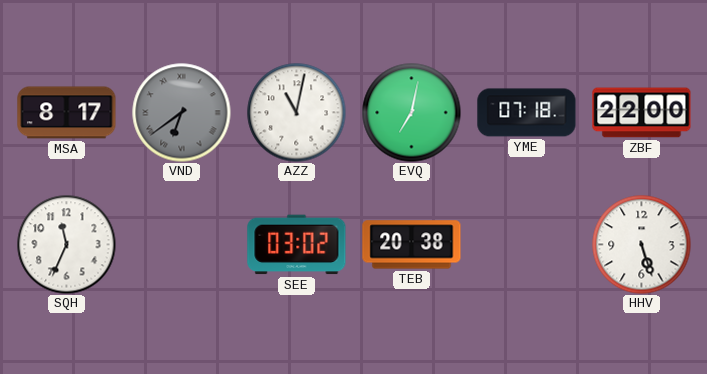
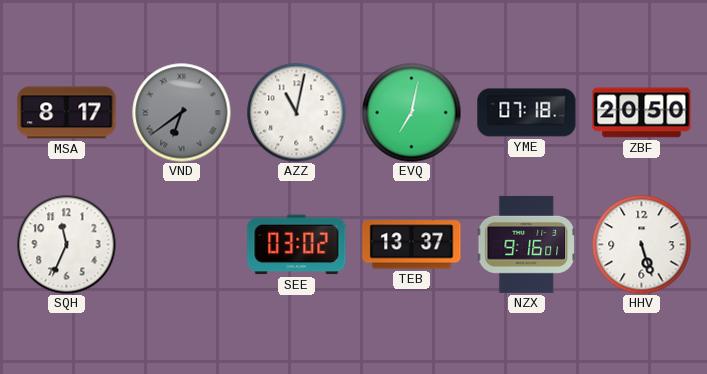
ZBF: 22:00 -> 20:50 (642, 113)
TEB: 20:38 -> 13:37 (412, 245)
NZX: none -> 9:16 (526, 244)
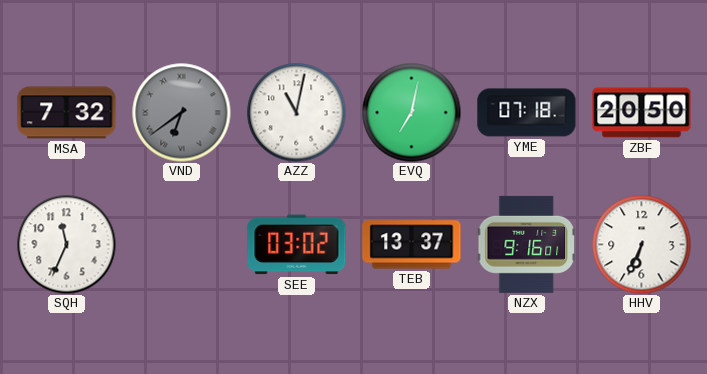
MSA: 8:17 -> 7:32 (67, 113)
HHV: 5:27 -> 6:34 (642, 245)
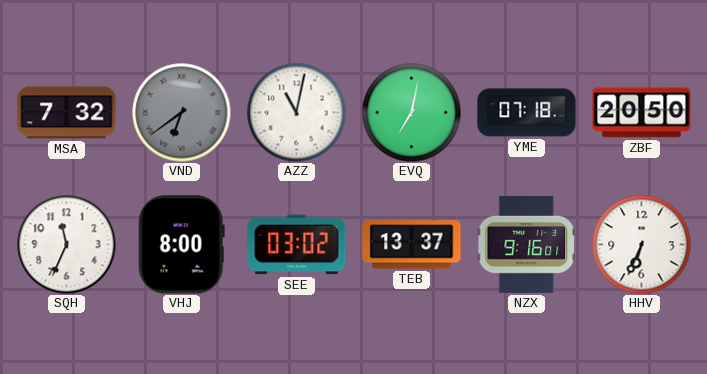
VHJ: none -> 8:00 (181, 245)
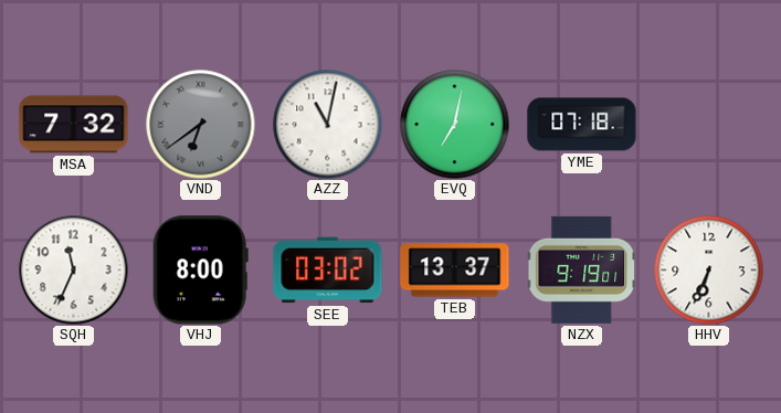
ZBF: 20:50 -> none (642, 113)
NZX: 9:16 -> 9:19 (581, 269)
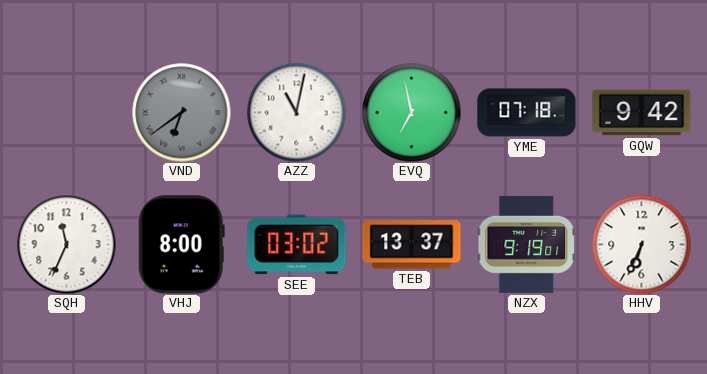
MSA: 7:32 -> none (74, 125)
EVQ: 7:02 -> 6:58 (412, 113)
GQW: none -> 9:42 (642, 113)
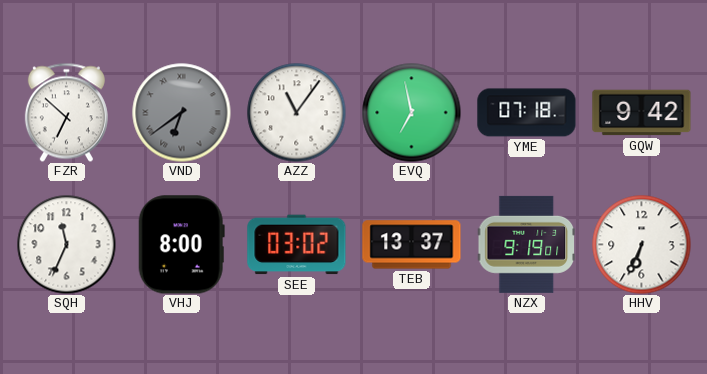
FZR: none -> 6:52 (66, 112)
AZZ: 11:02 -> 11:06 (297, 113)
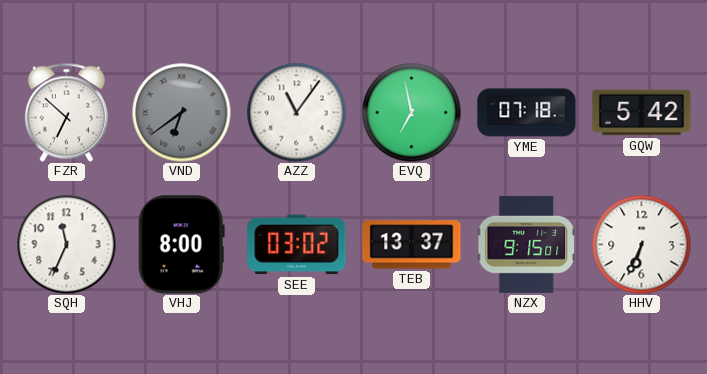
GQW: 9:42 -> 5:42 (642, 113)
NZX: 9:19 -> 9:15 (526, 244)
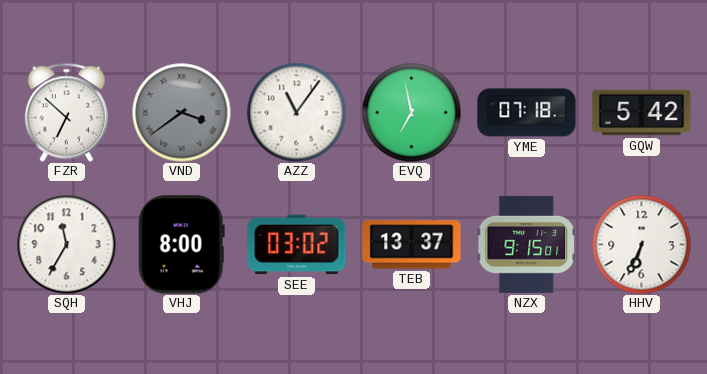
VND: 6:39 -> 3:39 (182, 113)
SQH: 11:34 -> 11:35 (67, 245)
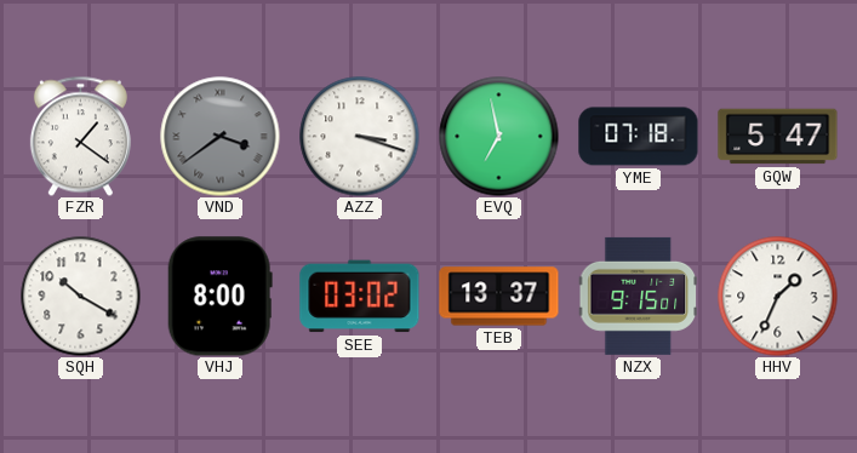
FZR: 6:52 -> 1:21 (80, 136)
AZZ: 11:06 -> 3:18 (360, 137)
GQW: 5:42 -> 5:47 (778, 137)
SQH: 11:35 -> 10:20 (81, 297)
HHV: 6:34 -> 1:34 (778, 297)
